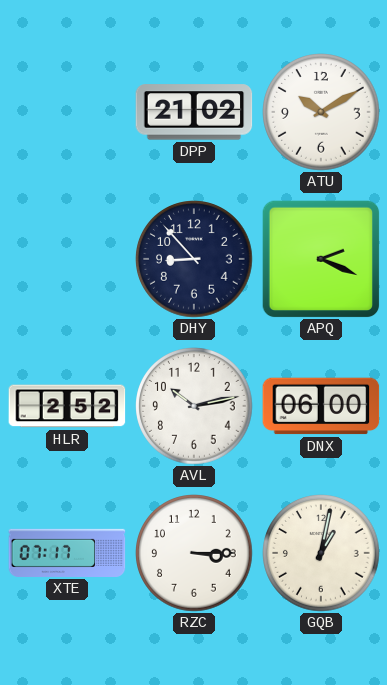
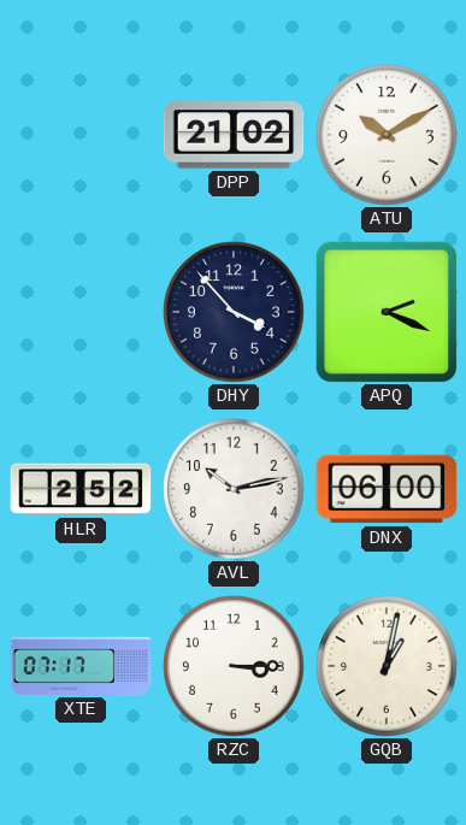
DHY: 8:53 -> 3:53 (234, 312)
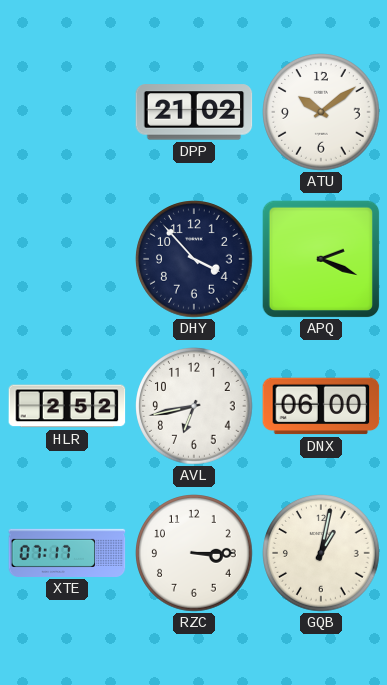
ATU: 10:10 -> 10:09 (321, 112)
AVL: 10:13 -> 6:43 (194, 406)
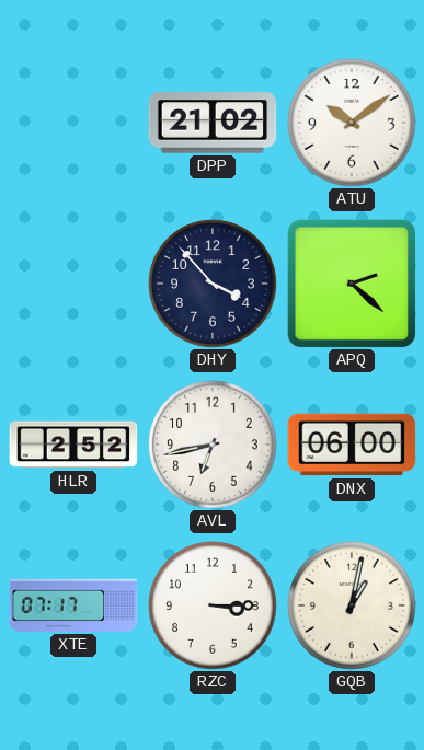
APQ: 2:19 -> 2:22 (352, 284)
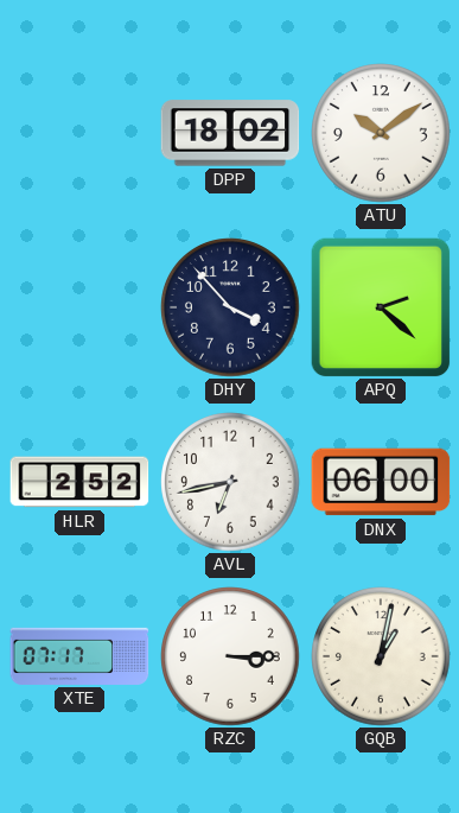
DPP: 21:02 -> 18:02 (230, 133)
